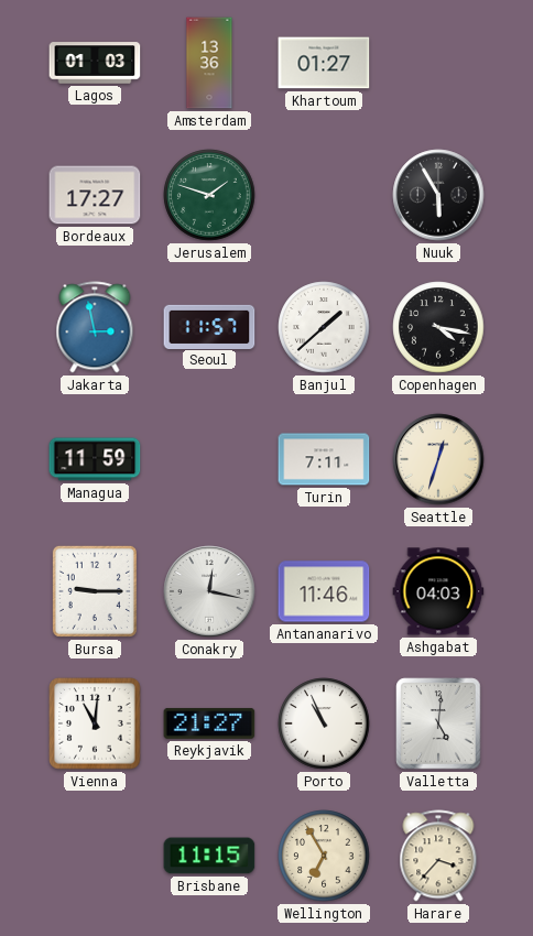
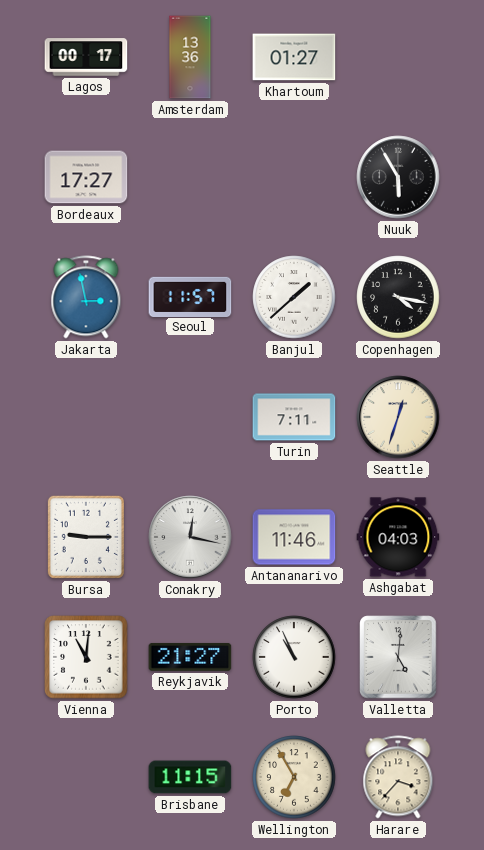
Lagos: 01:03 -> 00:17 (86, 57)
Jerusalem: 1:48 -> none (209, 195)
Managua: 11:59 -> none (95, 459)
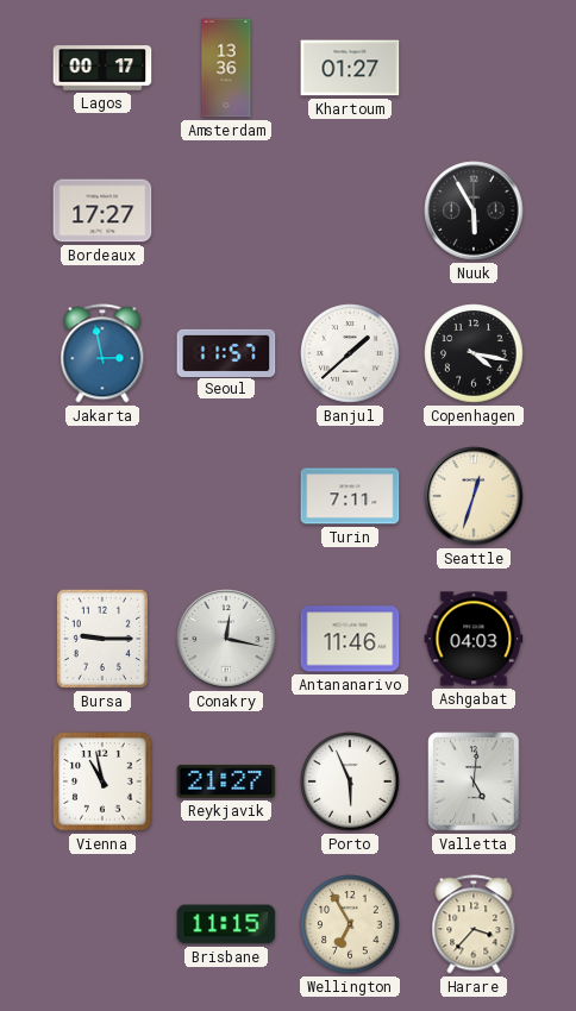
Vienna: 11:01 -> 10:58 (102, 781)
Porto: 10:56 -> 5:56 (350, 781)
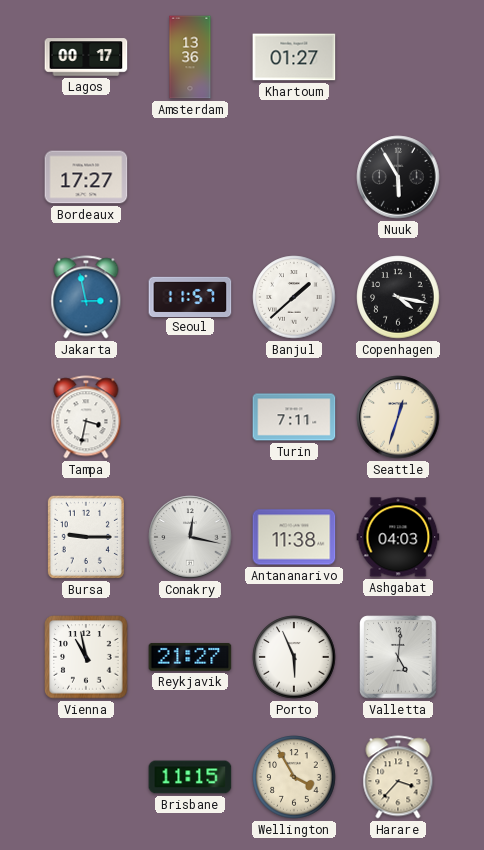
Tampa: none -> 3:32 (86, 417)
Antananarivo: 11:46 -> 11:38 (294, 537)
Wellington: 6:55 -> 3:55 (294, 777)
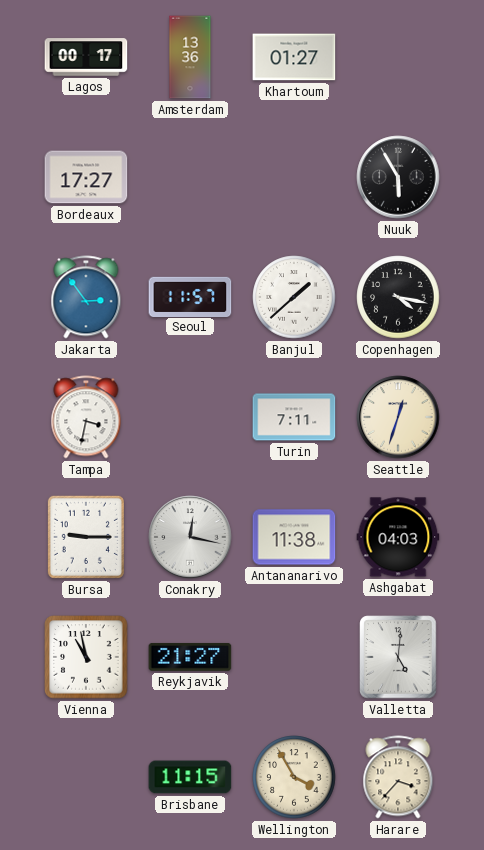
Jakarta: 2:58 -> 2:54 (86, 297)
Porto: 5:56 -> none (294, 657)
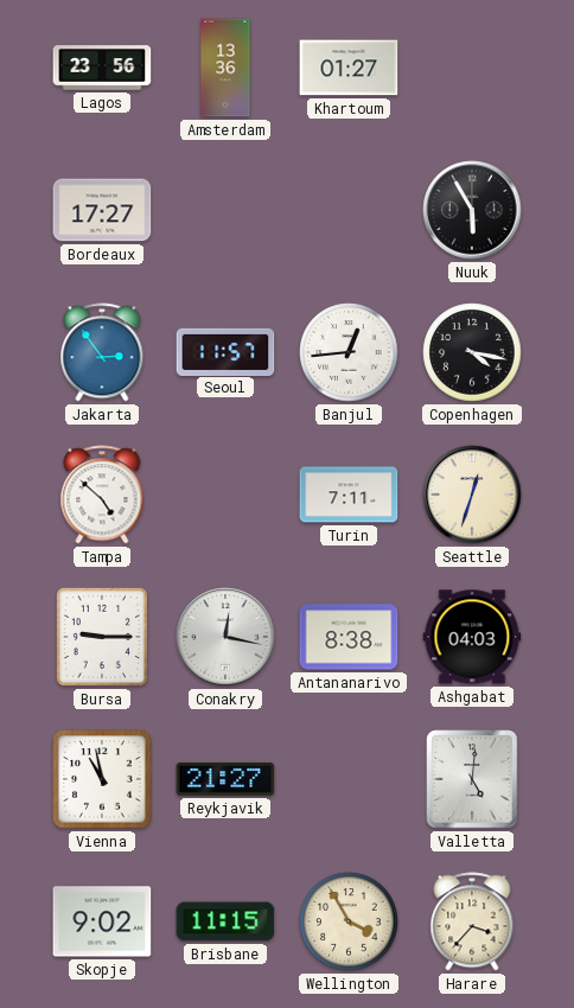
Lagos: 00:17 -> 23:56 (102, 68)
Banjul: 1:38 -> 12:44 (349, 352)
Tampa: 3:32 -> 4:52 (102, 495)
Antananarivo: 11:38 -> 8:38 (349, 637)
Skopje: none -> 9:02 (102, 921)
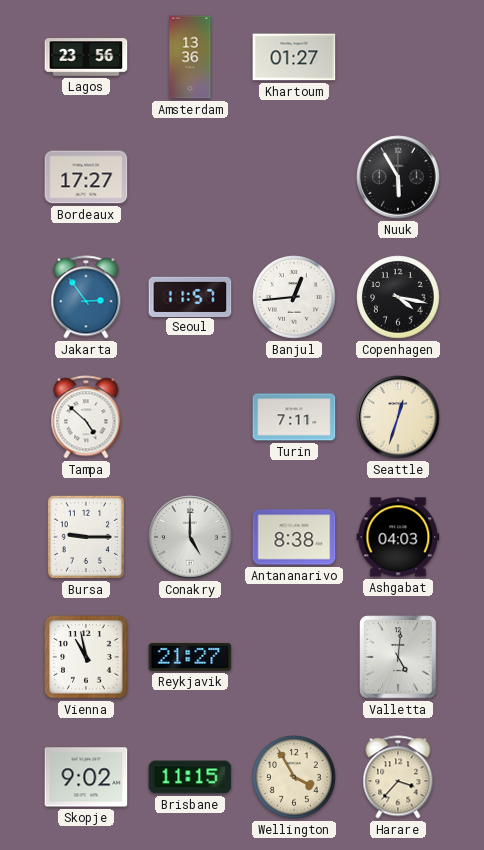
Conakry: 12:17 -> 5:00 (190, 537)
